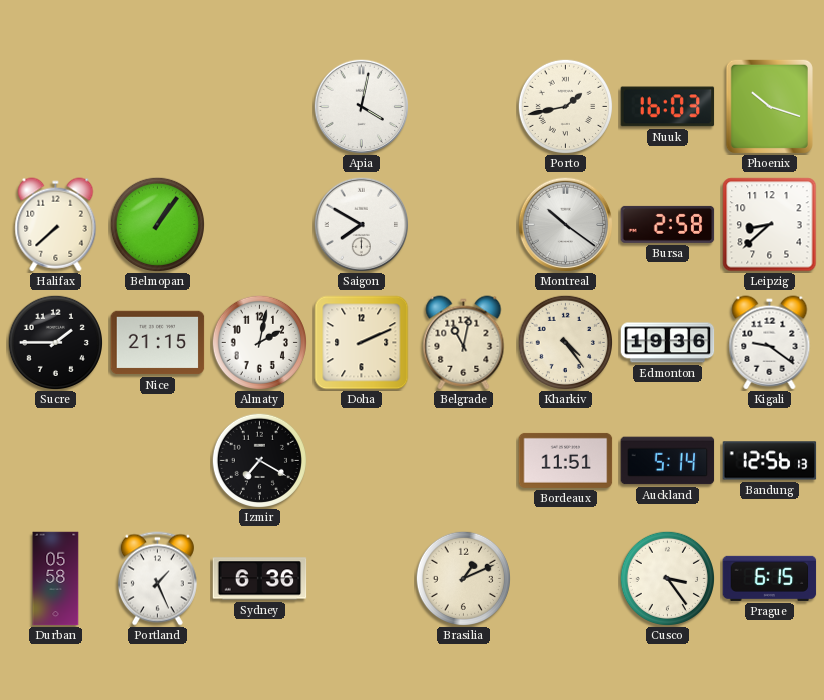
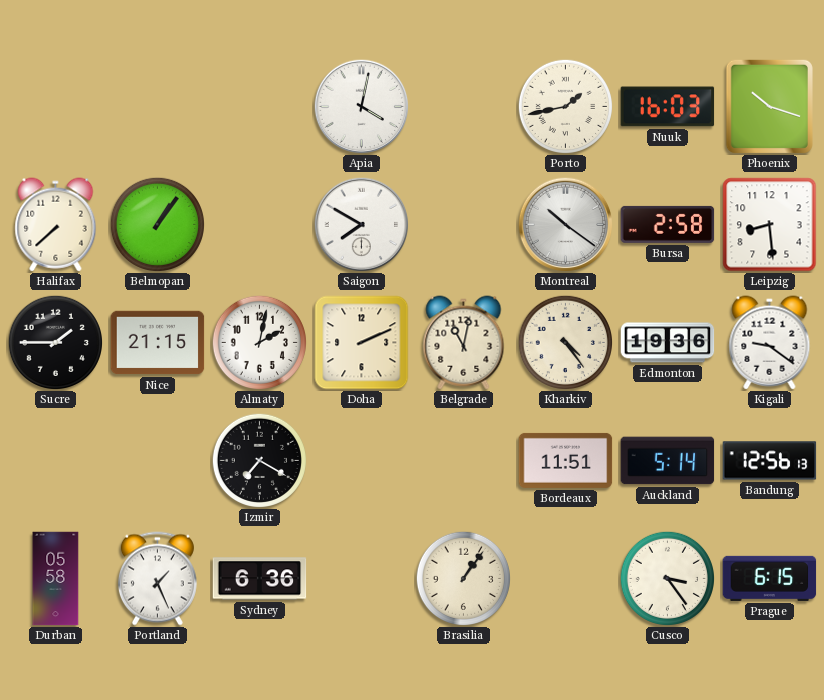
Leipzig: 8:38 -> 8:29 (770, 225)
Brasilia: 1:11 -> 1:06 (463, 578)
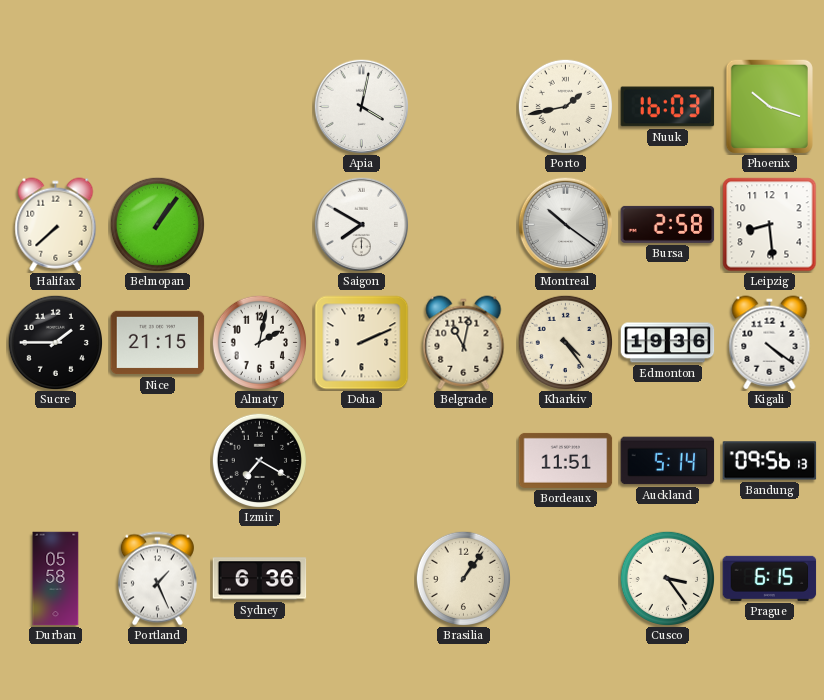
Kigali: 9:21 -> 4:21 (770, 343)
Bandung: 12:56 -> 09:56 (770, 461)
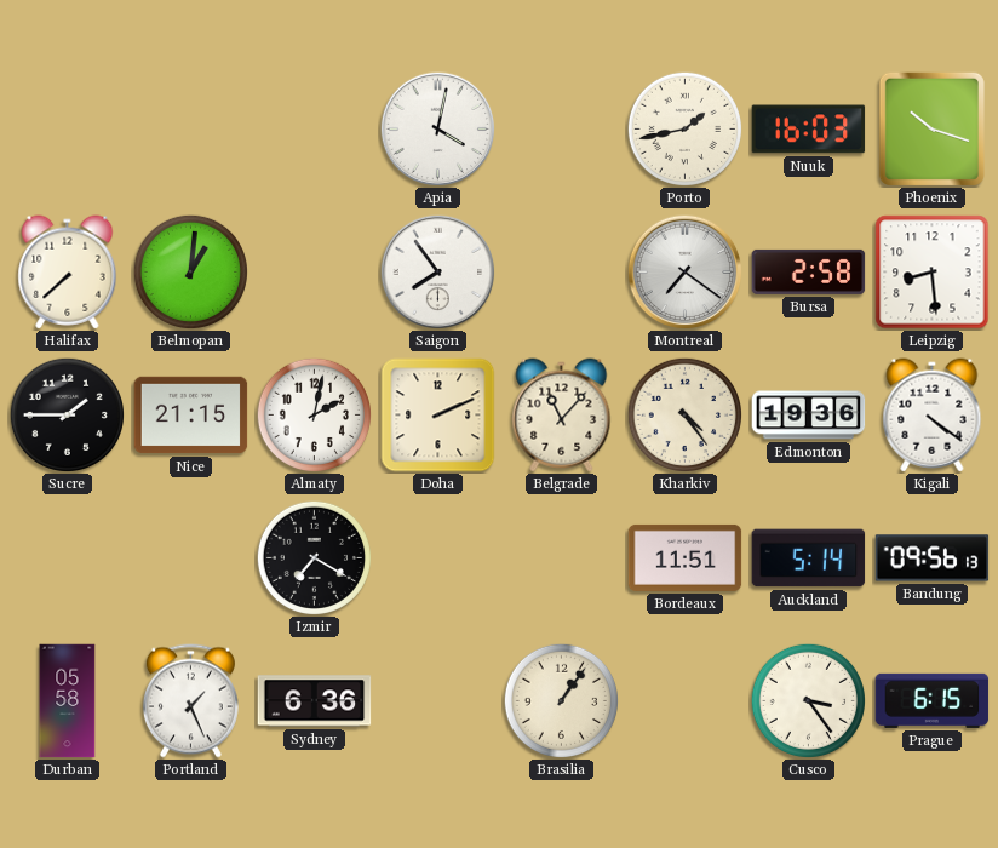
Belmopan: 1:06 -> 1:01 (190, 271)
Saigon: 7:50 -> 7:54 (437, 271)
Montreal: 10:21 -> 7:21 (684, 271)
Belgrade: 11:02 -> 11:07 (562, 416)
